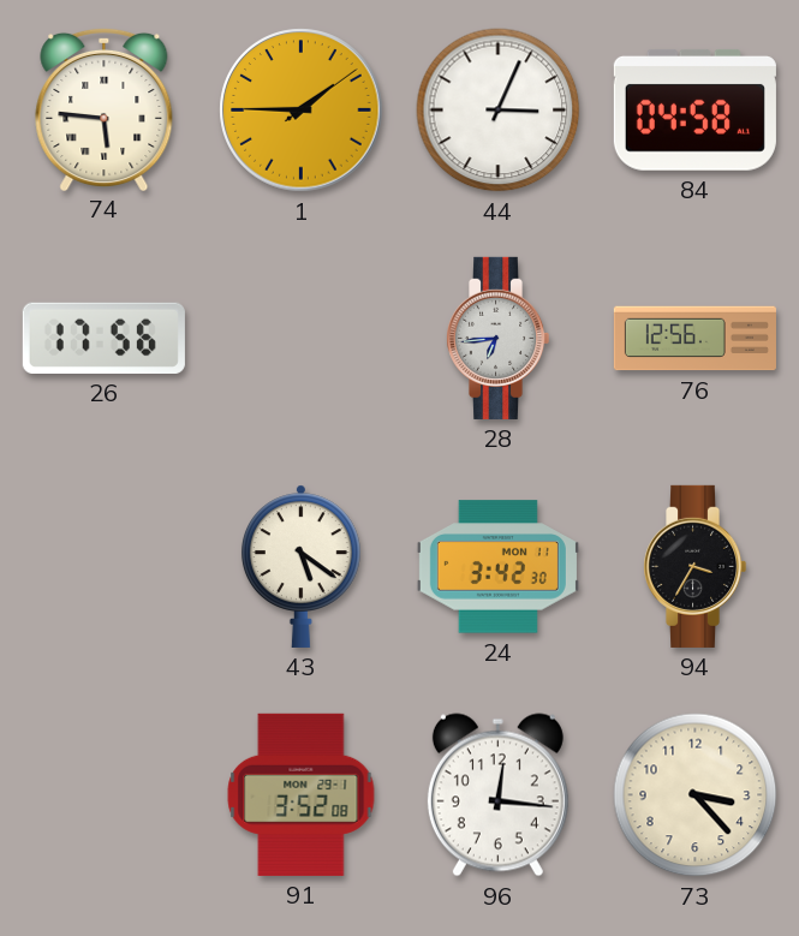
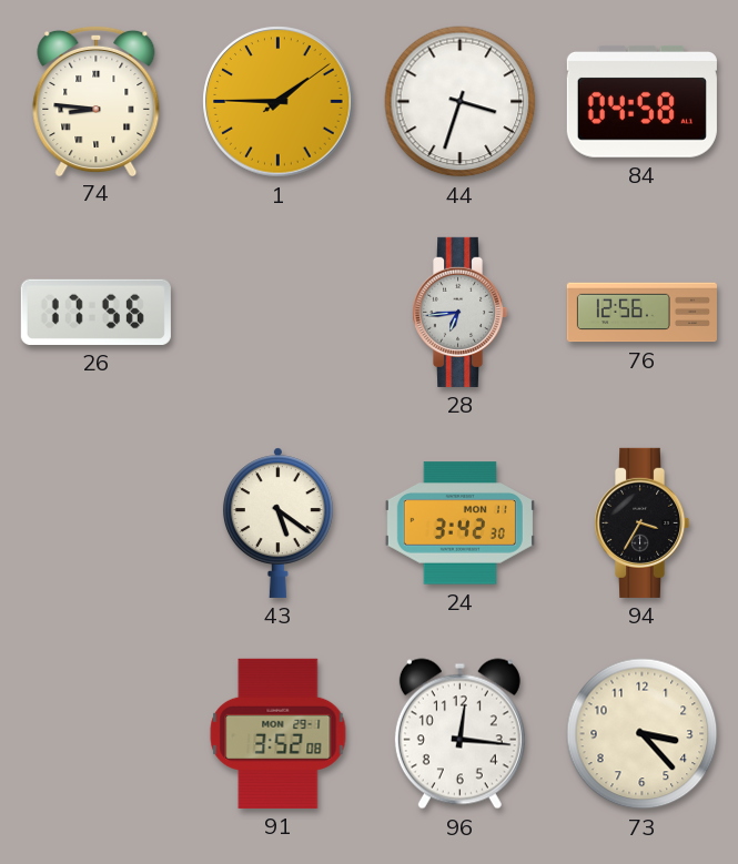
74: 5:46 -> 8:46 (97, 100)
44: 3:04 -> 3:33 (461, 102)
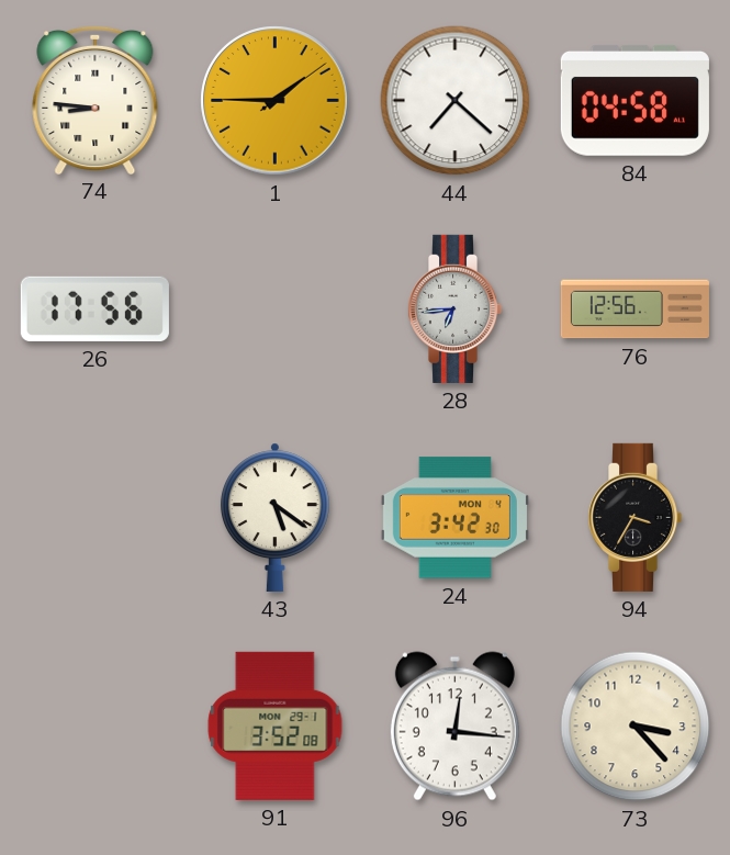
44: 3:33 -> 7:22 (456, 101)
24 date: MON 11 -> MON 4 (454, 518)
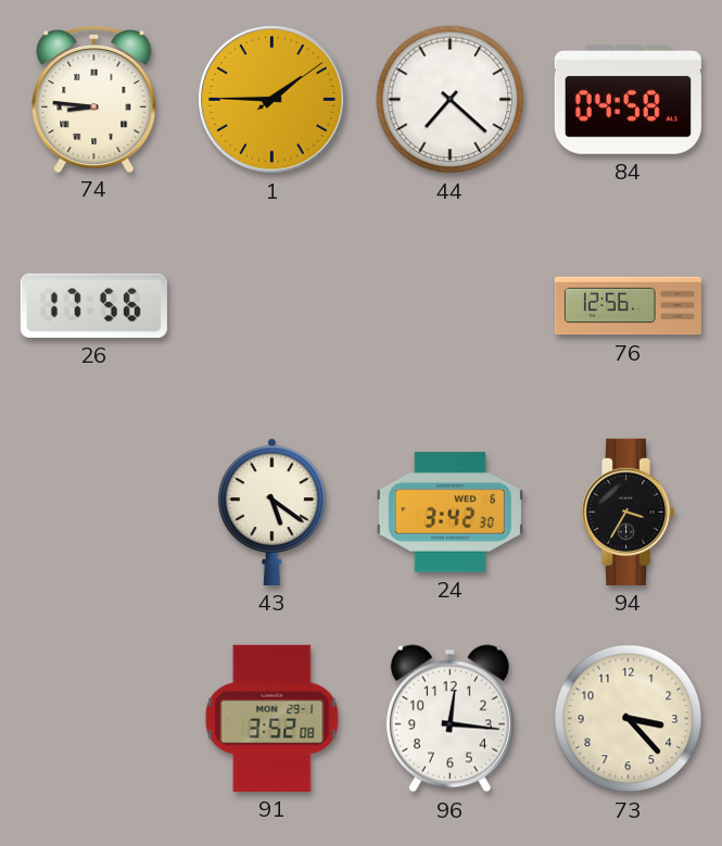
28: 6:44 -> none (454, 308)
24 date: MON 4 -> WED 6 (449, 513)
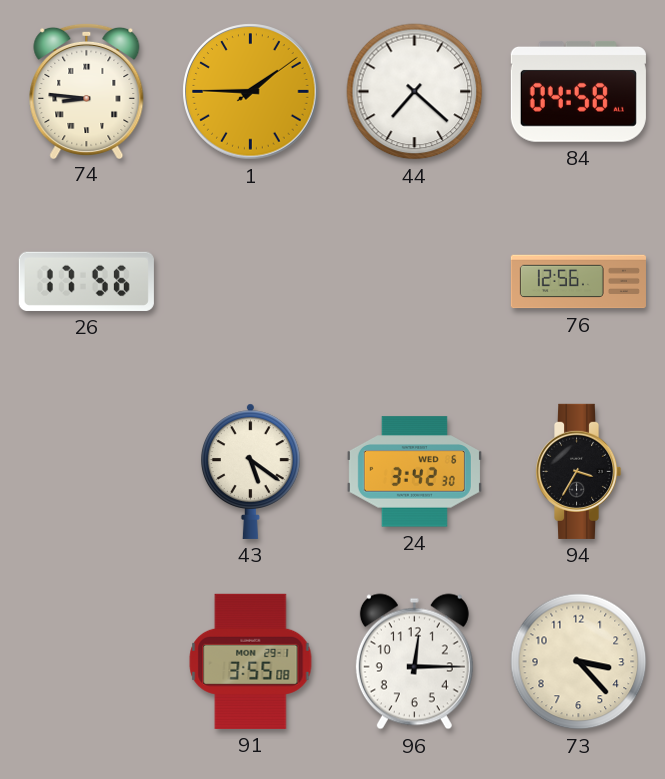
91: 3:52 -> 3:55 (251, 661)
96: 12:16 -> 12:15 (414, 662)
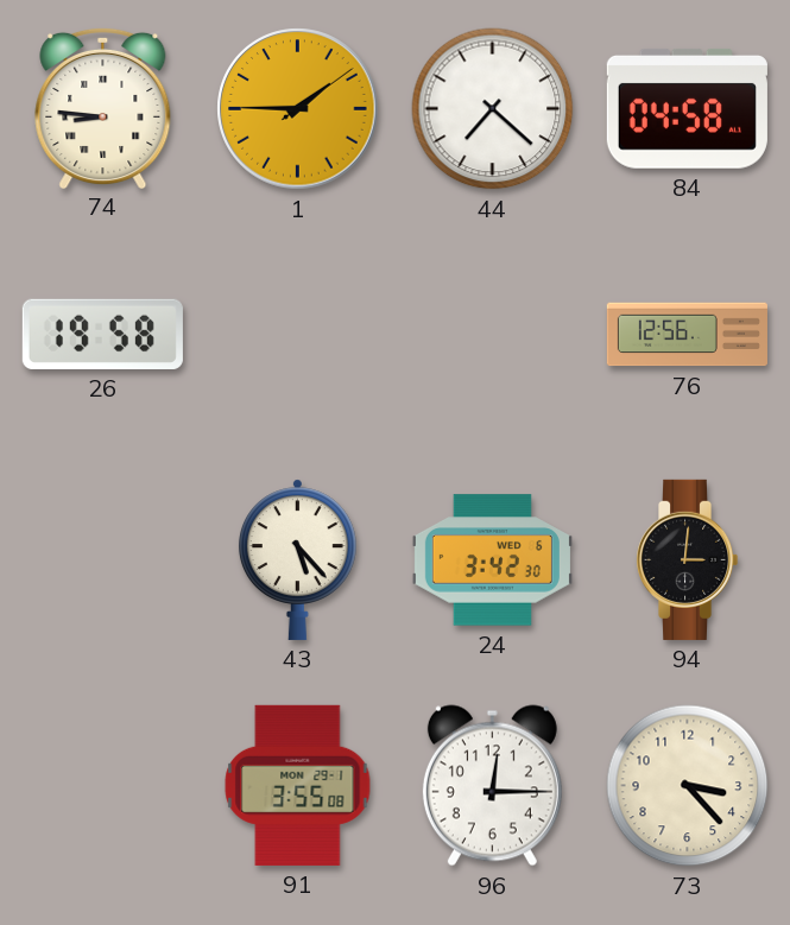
26: 17:56 -> 19:58 (102, 334)
43: 5:21 -> 5:23 (297, 559)
94: 3:35 -> 3:01 (687, 559)
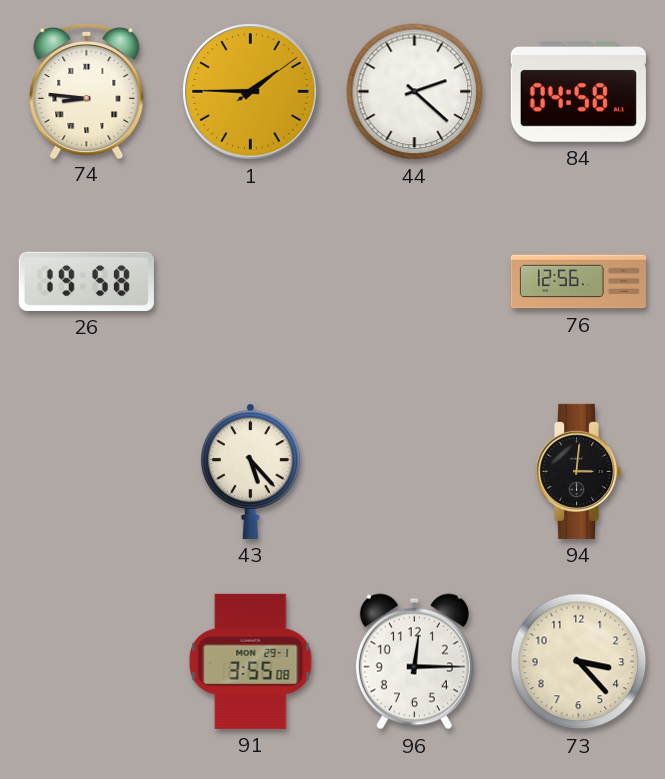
44: 7:22 -> 2:22 (415, 92)
24: 3:42 -> none (492, 560)
